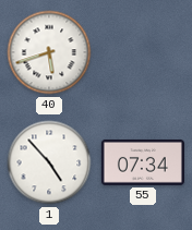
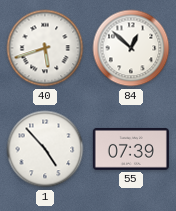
84: none -> 12:52 (131, 48)
55: 07:34 -> 07:39 (131, 149)
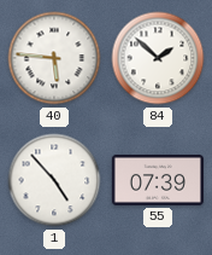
40: 5:42 -> 5:46 (54, 58)
84: 12:52 -> 1:52 (158, 58)
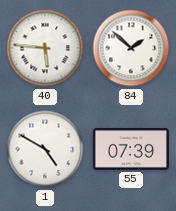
1: 4:53 -> 4:50 (45, 149)
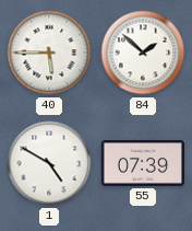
40: 5:46 -> 5:45 (49, 53)
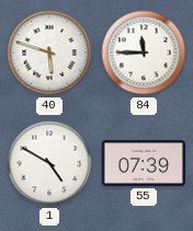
40: 5:45 -> 5:48 (49, 53)
84: 1:52 -> 11:45 (144, 53)
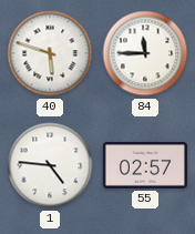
1: 4:50 -> 4:46 (50, 165)
55: 07:39 -> 02:57 (145, 165)
